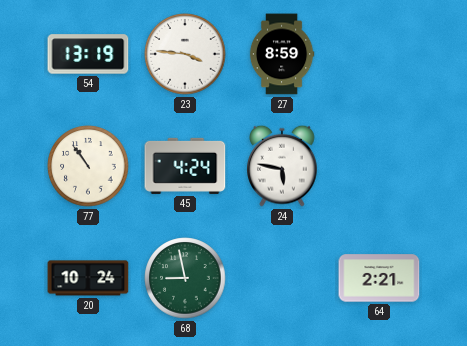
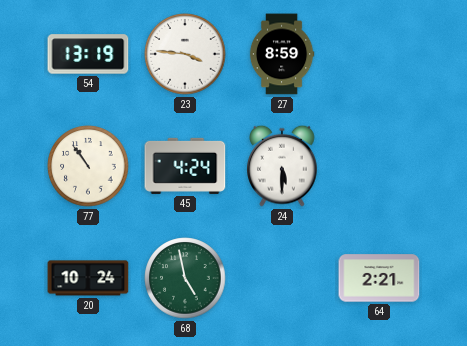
24: 5:47 -> 5:30 (282, 166)
68: 8:58 -> 4:58 (185, 278)
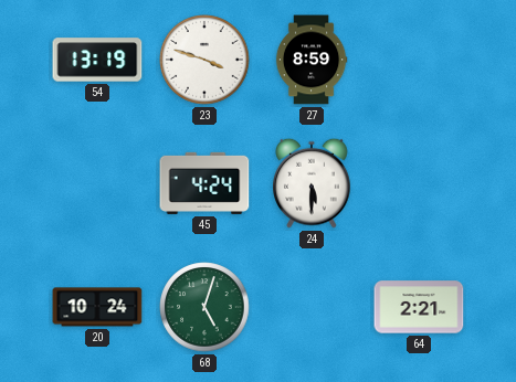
23: 3:46 -> 3:48 (204, 60)
77: 10:54 -> none (88, 166)
68: 4:58 -> 5:03 (204, 307)
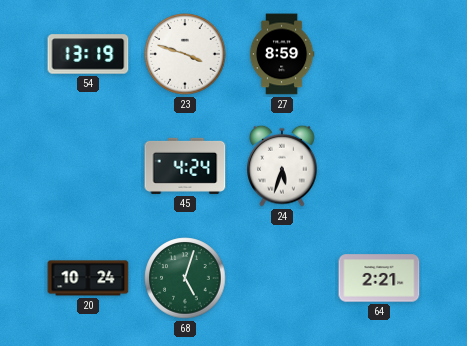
24: 5:30 -> 5:33 (282, 166)
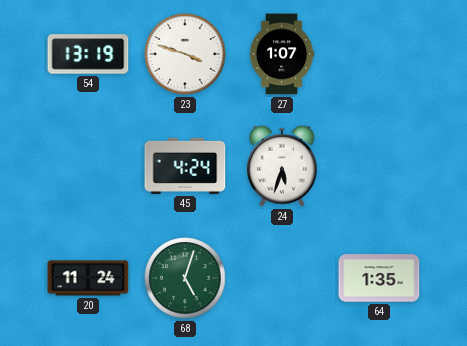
27: 8:59 -> 1:07 (282, 54)
20: 10:24 -> 11:24 (88, 278)
64: 2:21 -> 1:35 (379, 278)
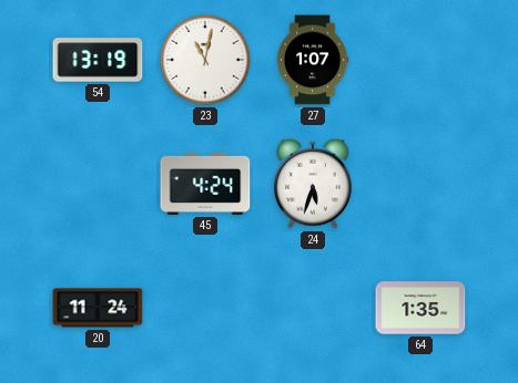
23: 3:48 -> 11:02 (205, 60)
68: 5:03 -> none (185, 278)
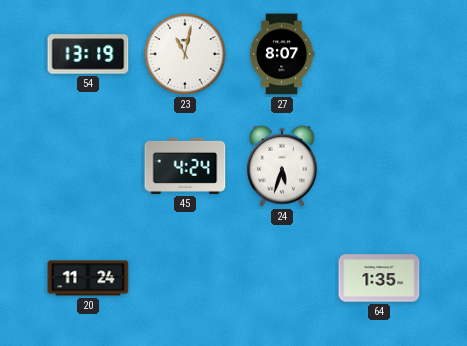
27: 1:07 -> 8:07 (282, 54)
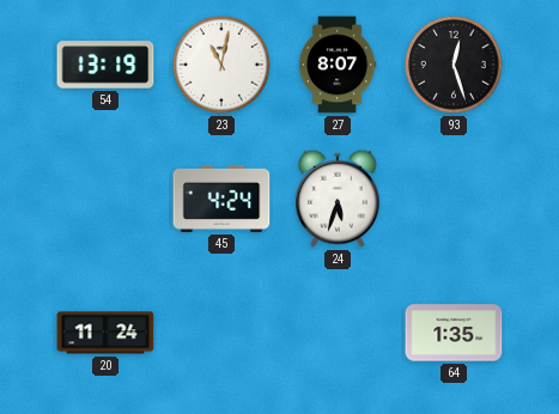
93: none -> 12:27 (454, 65)
